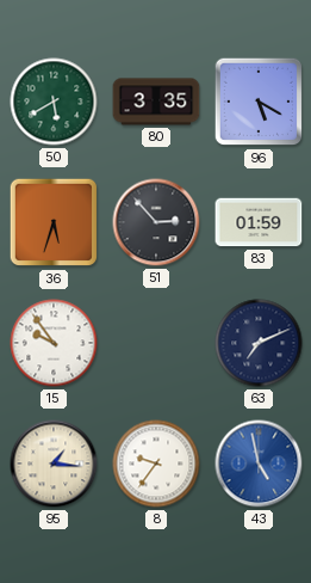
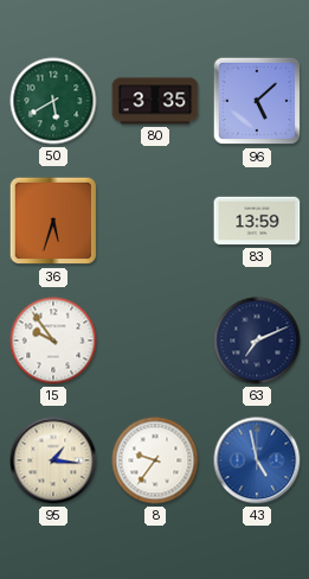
96: 5:20 -> 5:08 (257, 101)
51: 2:53 -> none (156, 222)
83: 01:59 -> 13:59 (257, 221)
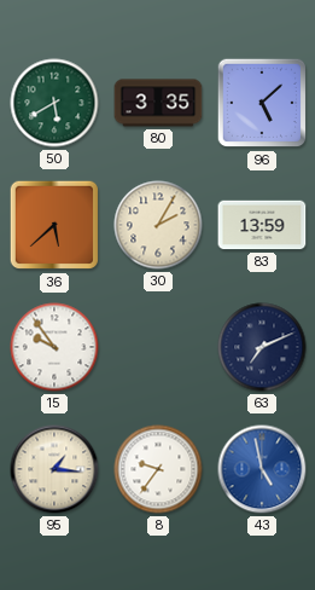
36: 5:33 -> 5:38 (54, 225)
30: none -> 2:05 (158, 225)
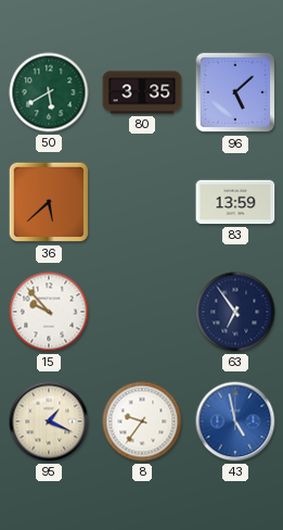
30: 2:05 -> none (158, 225)
15: 9:54 -> 9:53 (49, 312)
63: 7:11 -> 6:54 (235, 312)
95: 1:16 -> 1:19 (49, 421)
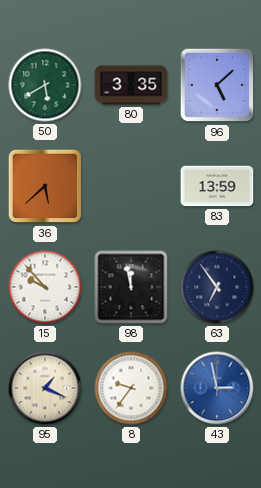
98: none -> 11:58 (131, 287)
43: 4:58 -> 2:58 (217, 388)
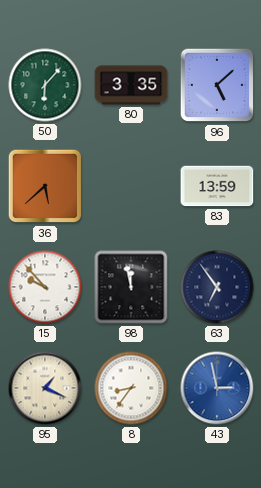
50: 5:40 -> 6:07 (45, 85)
8: 9:36 -> 8:36 (131, 388)
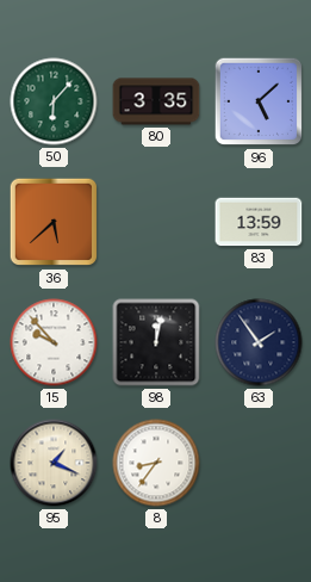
98: 11:58 -> 12:02 (156, 342)
63: 6:54 -> 1:54 (259, 342)
43: 2:58 -> none (217, 388)
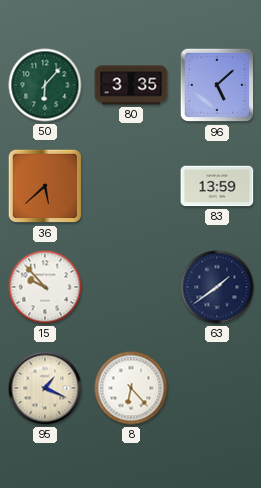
98: 12:02 -> none (156, 342)
63: 1:54 -> 1:39 (217, 287)
8: 8:36 -> 6:23 (131, 388)
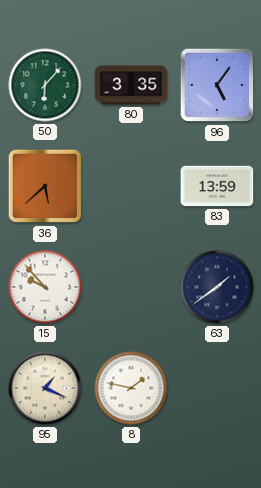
96: 5:08 -> 5:06 (217, 85)
8: 6:23 -> 1:47 (131, 388)
